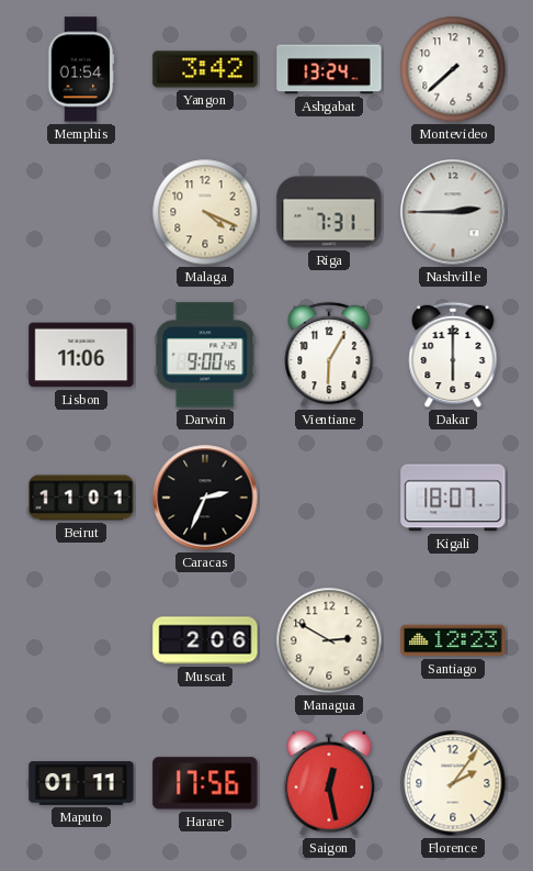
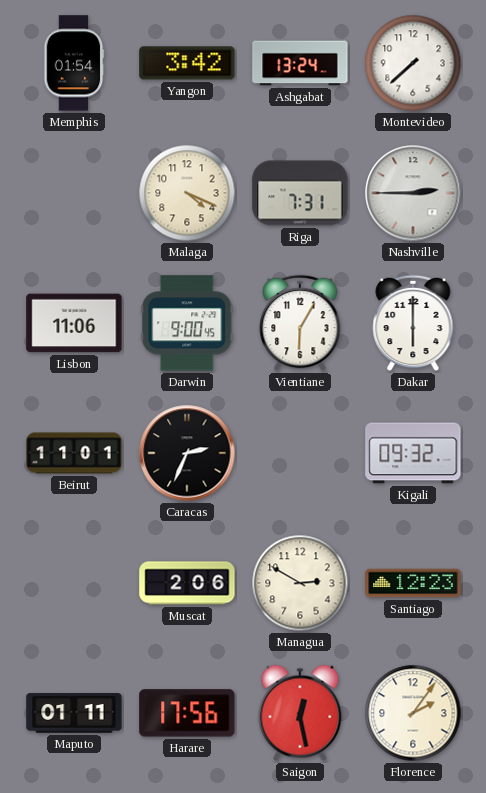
Kigali: 18:07 -> 09:32 (413, 453)
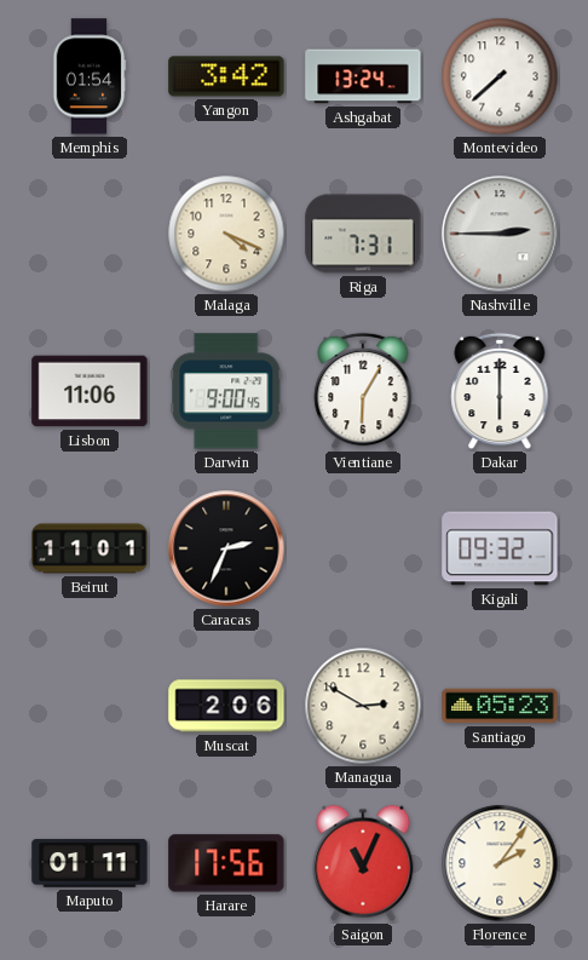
Santiago: 12:23 -> 05:23 (500, 706)
Saigon: 12:28 -> 11:04 (363, 863)
